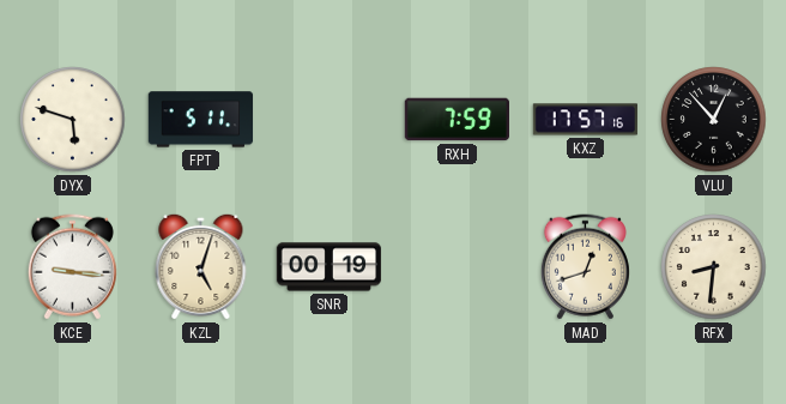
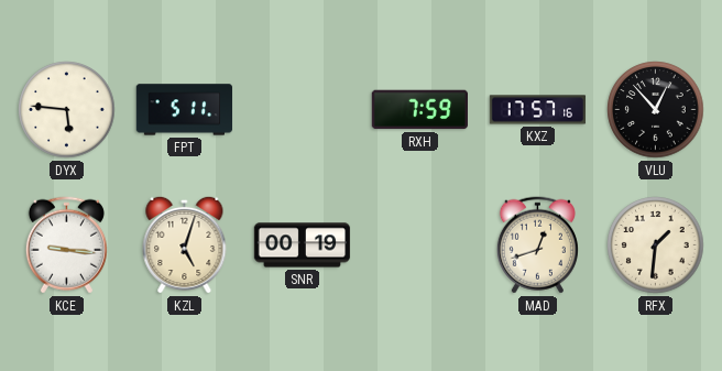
DYX: 5:48 -> 5:46 (67, 110)
RFX: 8:31 -> 1:31 (656, 245)
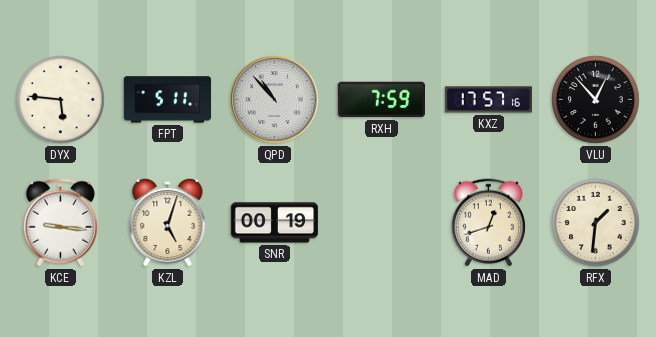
QPD: none -> 10:53 (275, 100)
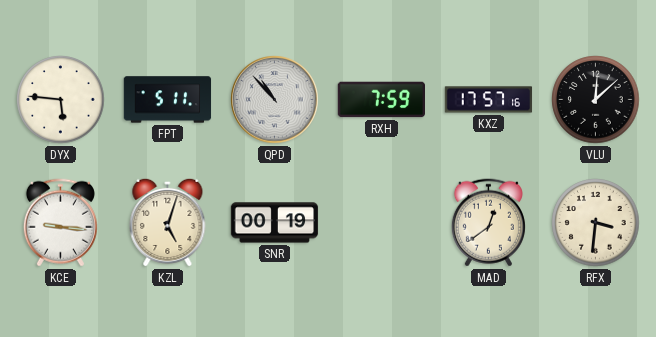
VLU: 12:53 -> 12:08 (596, 100)
MAD: 12:42 -> 12:39 (488, 223)
RFX: 1:31 -> 3:31 (596, 223)
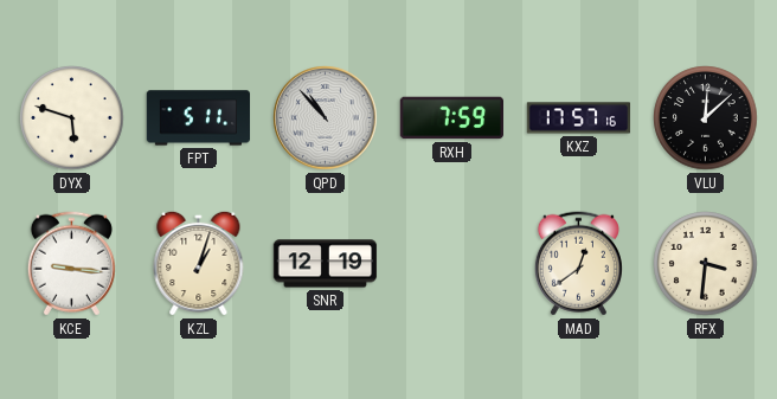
DYX: 5:46 -> 5:48 (72, 118)
KZL: 5:03 -> 1:03 (199, 263)
SNR: 00:19 -> 12:19 (326, 264)
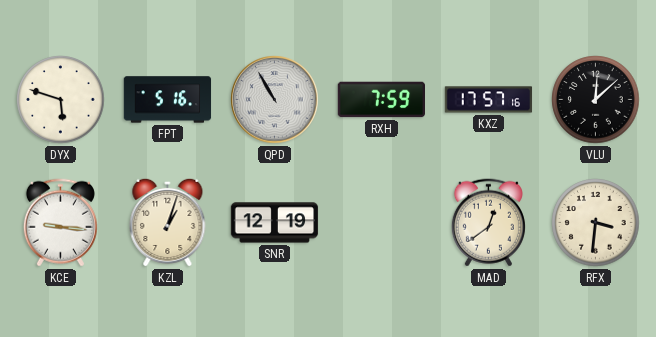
FPT: 5:11 -> 5:16 (168, 100)
QPD: 10:53 -> 10:55 (275, 100)
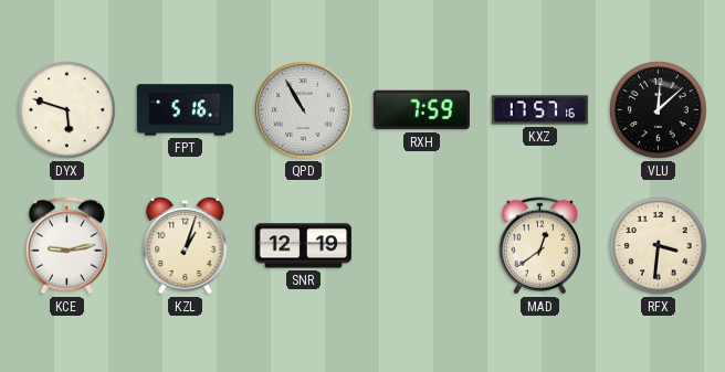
KCE: 9:16 -> 9:13 (66, 246)
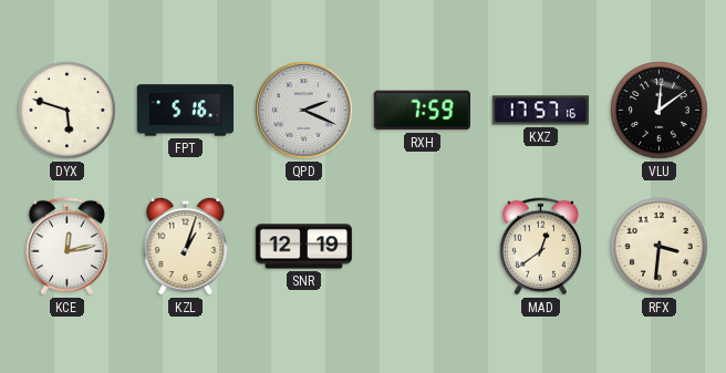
QPD: 10:55 -> 2:19 (304, 111)
VLU: 12:08 -> 12:09 (660, 111)
KCE: 9:13 -> 12:13 (66, 247)
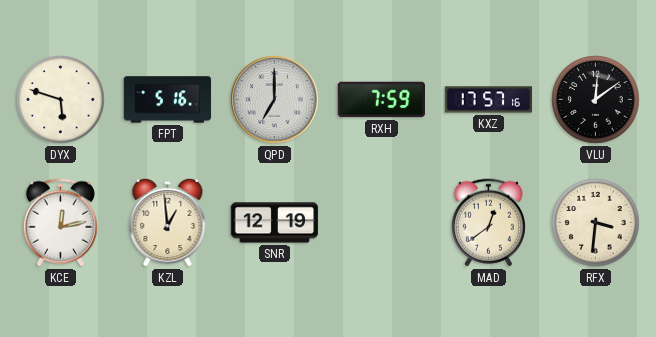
QPD: 2:19 -> 7:00 (275, 100)
KZL: 1:03 -> 12:59 (168, 222)
